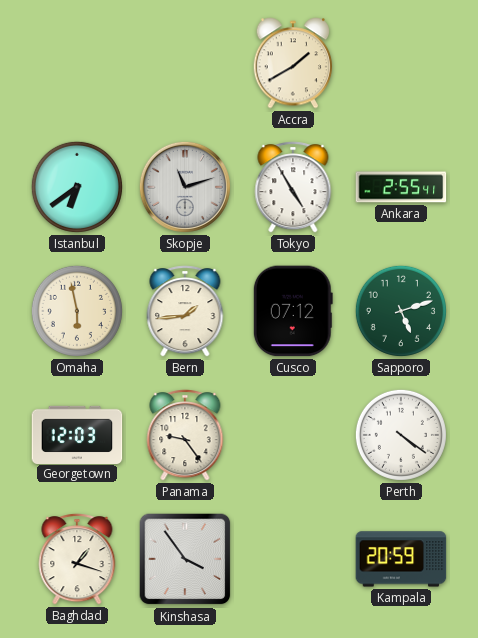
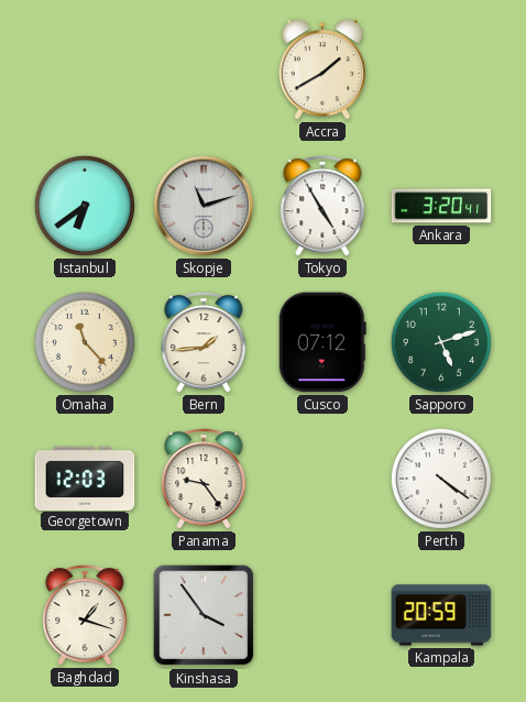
Ankara: 2:55 -> 3:20 (441, 206)
Omaha: 5:58 -> 11:23 (85, 342)
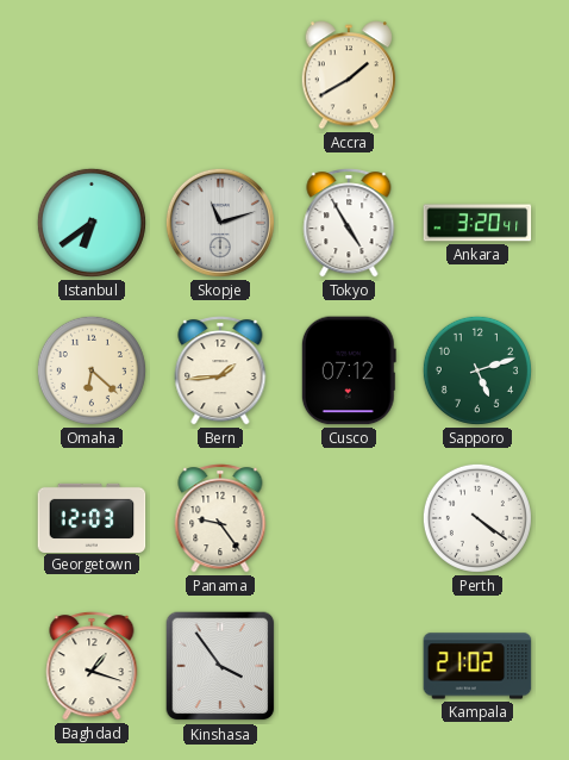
Omaha: 11:23 -> 6:22 (92, 370)
Kampala: 20:59 -> 21:02 (477, 666)
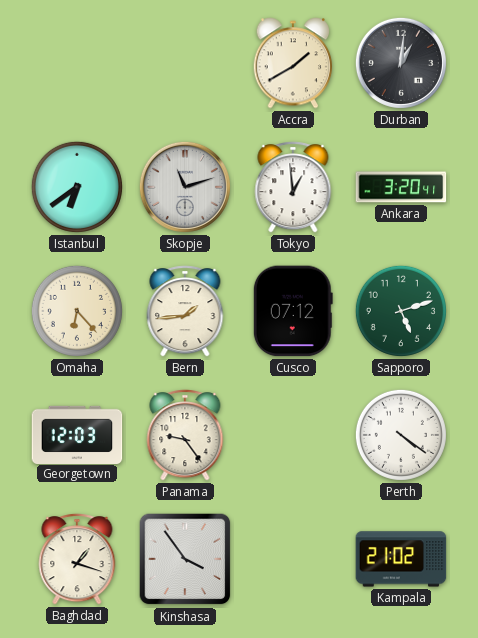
Durban: none -> 1:01 (401, 63)
Tokyo: 4:55 -> 12:59 (293, 187)
Omaha: 6:22 -> 6:23 (77, 311)
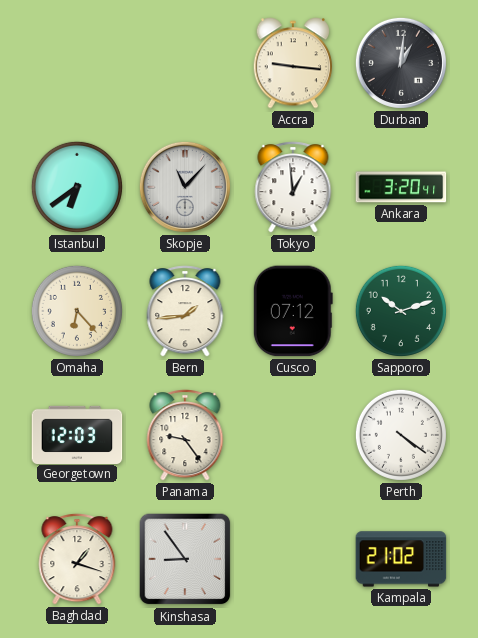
Accra: 1:40 -> 9:16 (293, 63)
Skopje: 11:12 -> 11:07 (185, 187)
Sapporo: 5:12 -> 10:12 (401, 311)
Kinshasa: 3:54 -> 8:54 (185, 559)
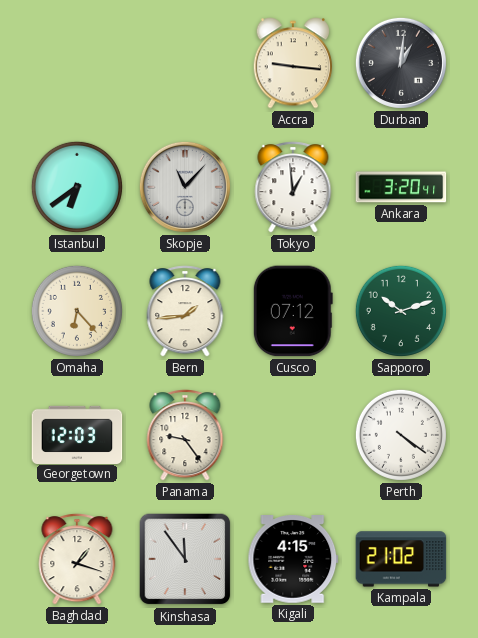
Kinshasa: 8:54 -> 11:54 (185, 559)
Kigali: none -> 4:15 (293, 560)
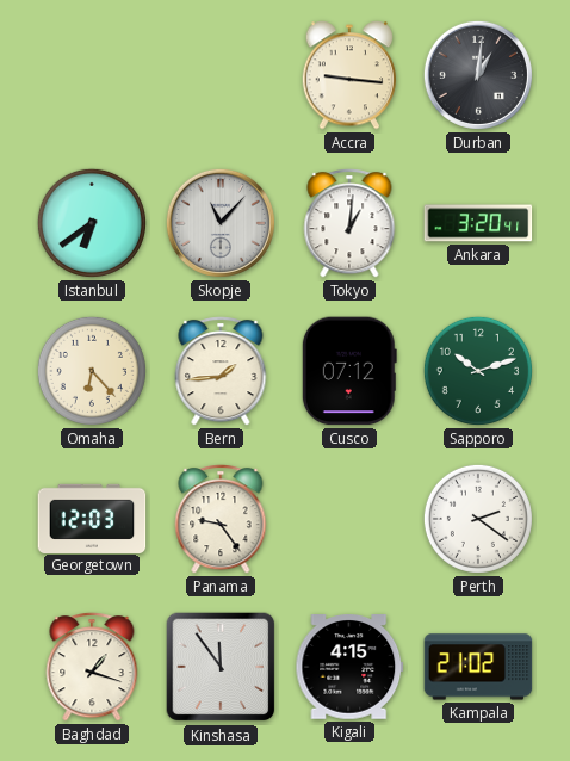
Tokyo: 12:59 -> 1:01 (349, 223)
Perth: 4:21 -> 2:21 (478, 519)
